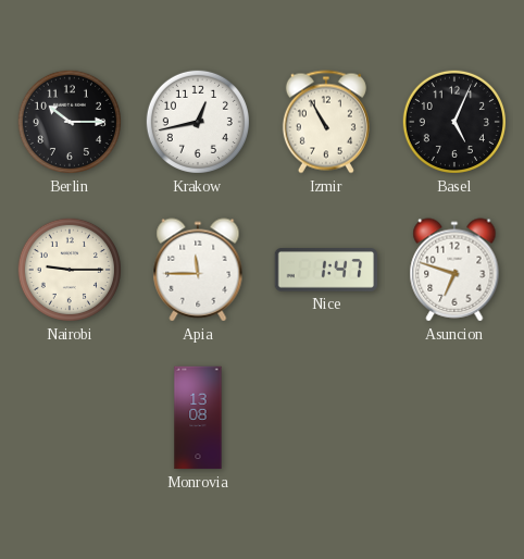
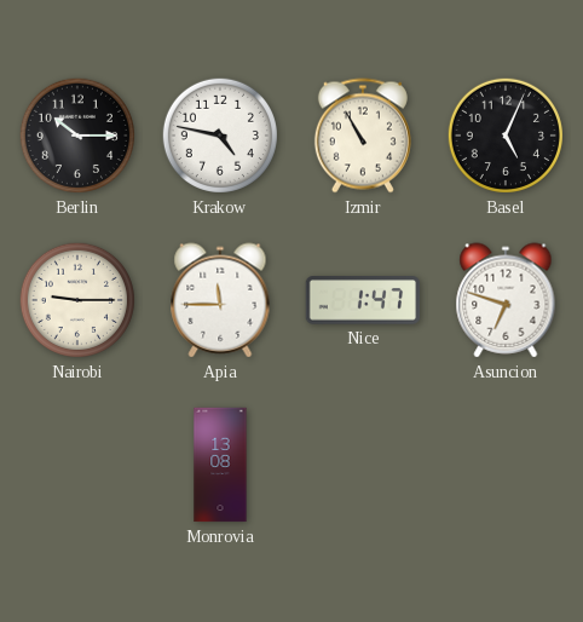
Krakow: 12:43 -> 4:47 (220, 136)
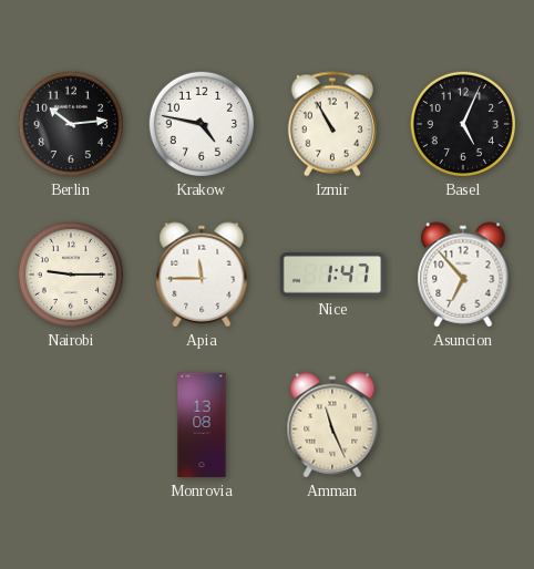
Berlin: 10:15 -> 10:14 (71, 124)
Asuncion: 6:48 -> 6:53 (463, 275)
Amman: none -> 11:26 (332, 425)
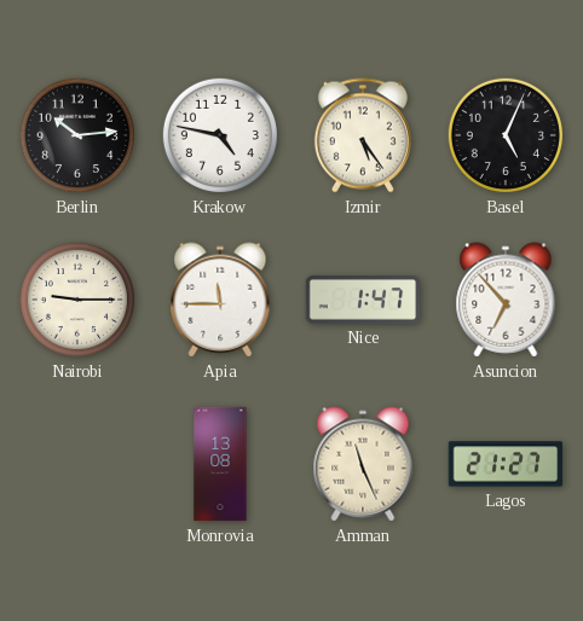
Izmir: 10:55 -> 5:24 (363, 135)
Lagos: none -> 21:27 (506, 464)
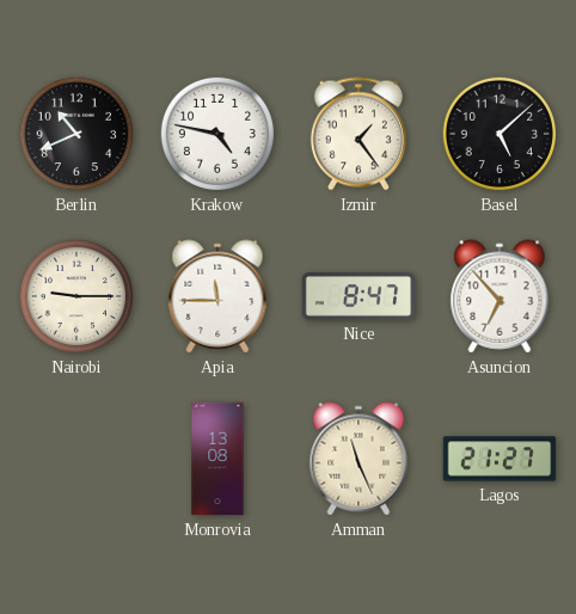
Berlin: 10:14 -> 10:41 (76, 134)
Izmir: 5:24 -> 1:24 (359, 134)
Basel: 5:04 -> 5:08 (500, 134)
Nice: 1:47 -> 8:47 (359, 296)
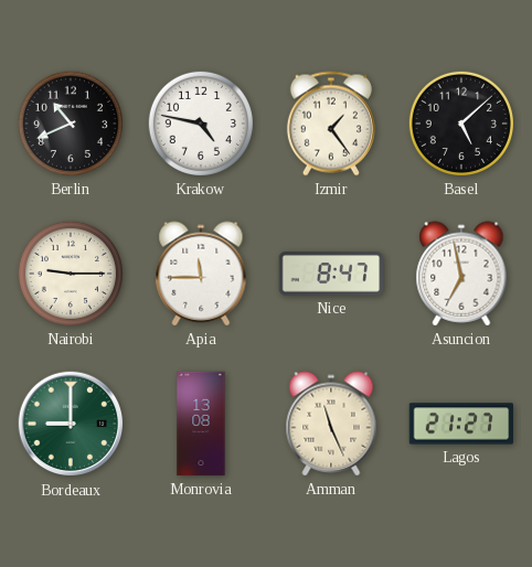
Asuncion: 6:53 -> 6:58 (461, 274)
Bordeaux: none -> 9:00 (71, 424)
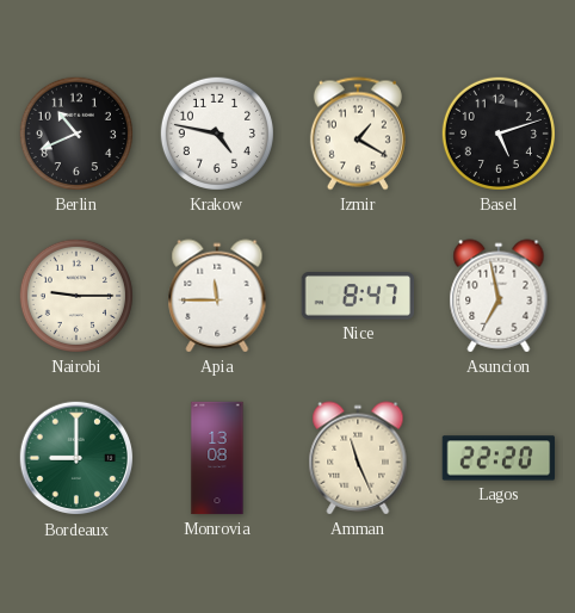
Izmir: 1:24 -> 1:20 (358, 134)
Basel: 5:08 -> 5:12 (499, 134)
Lagos: 21:27 -> 22:20 (499, 458)
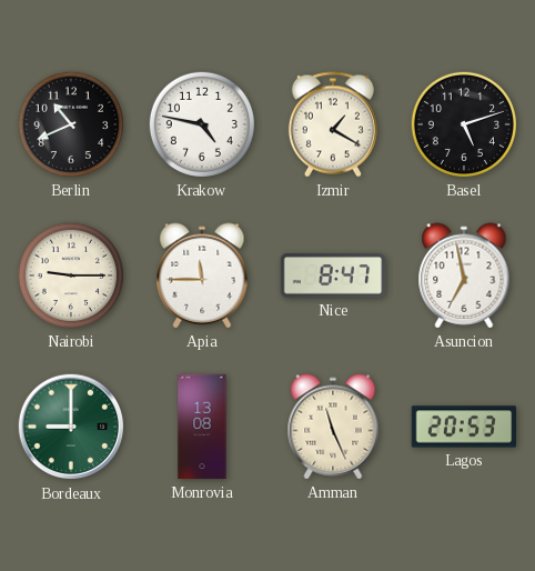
Lagos: 22:20 -> 20:53 (464, 427)
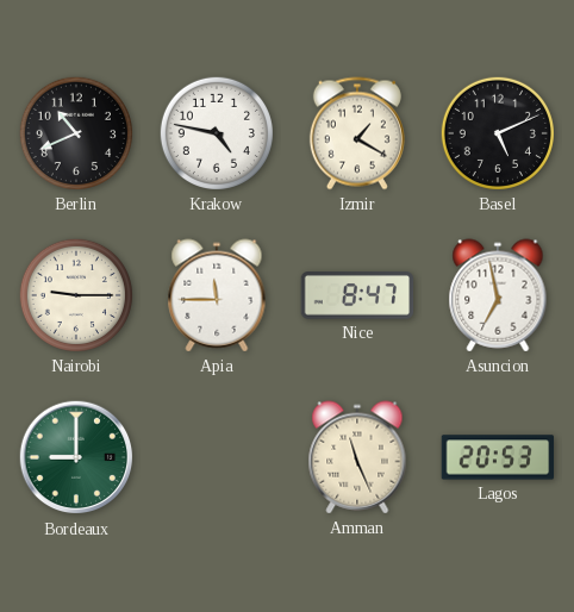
Basel: 5:12 -> 5:11 (498, 133)
Monrovia: 13:08 -> none (202, 427)
